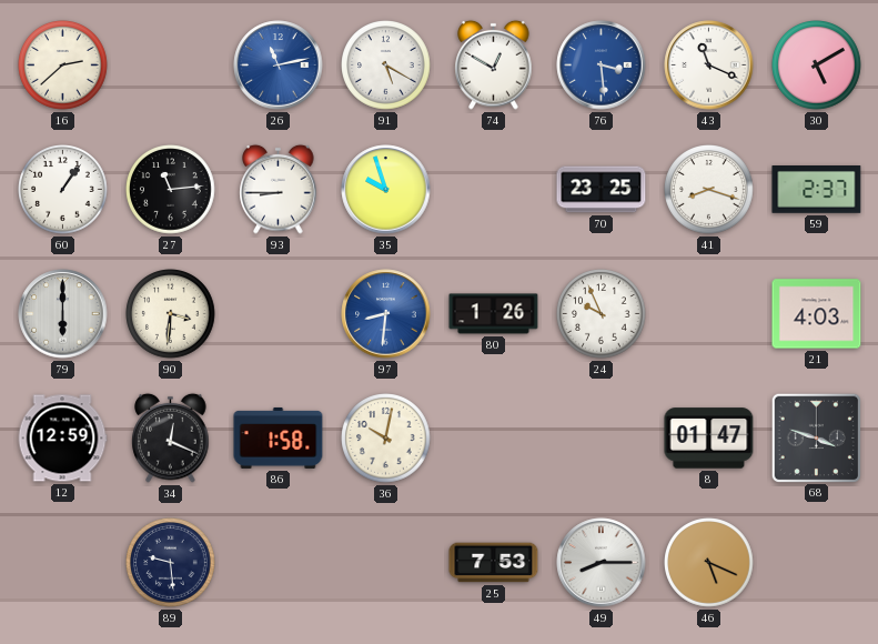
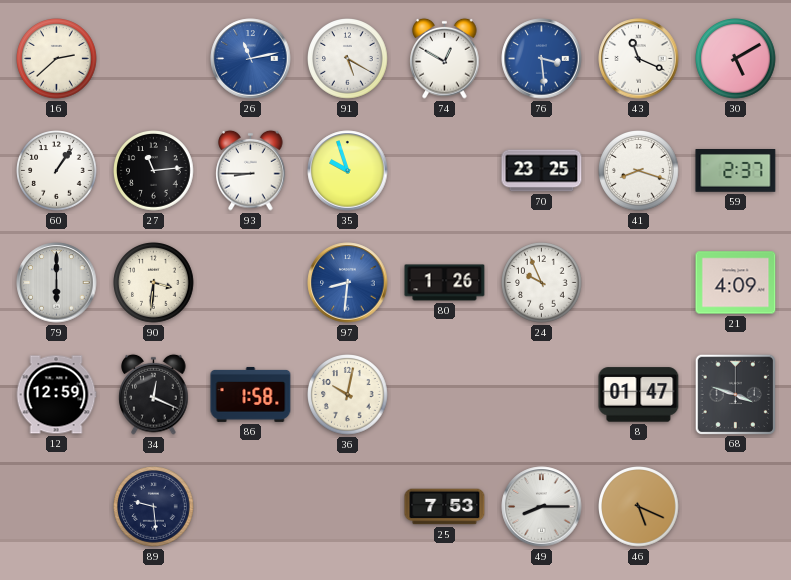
21: 4:03 -> 4:09 (736, 283)
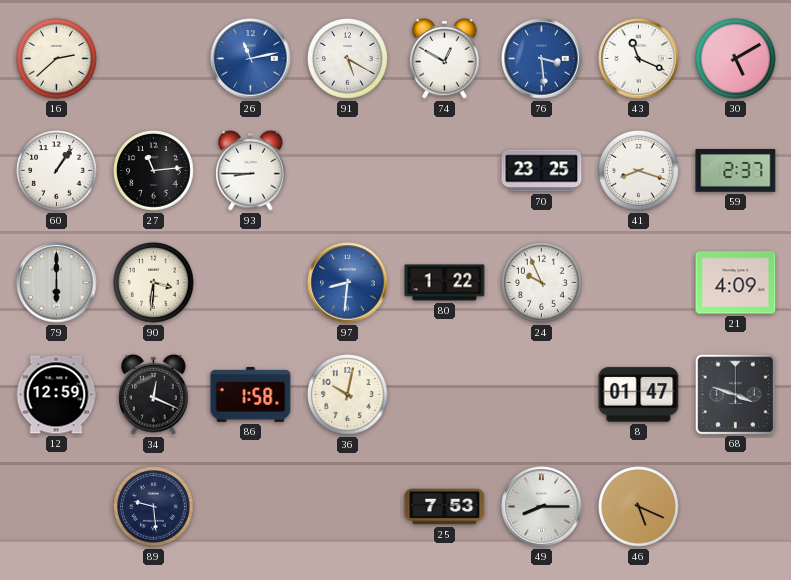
35: 9:57 -> none (348, 171)
80: 1:26 -> 1:22 (445, 283)
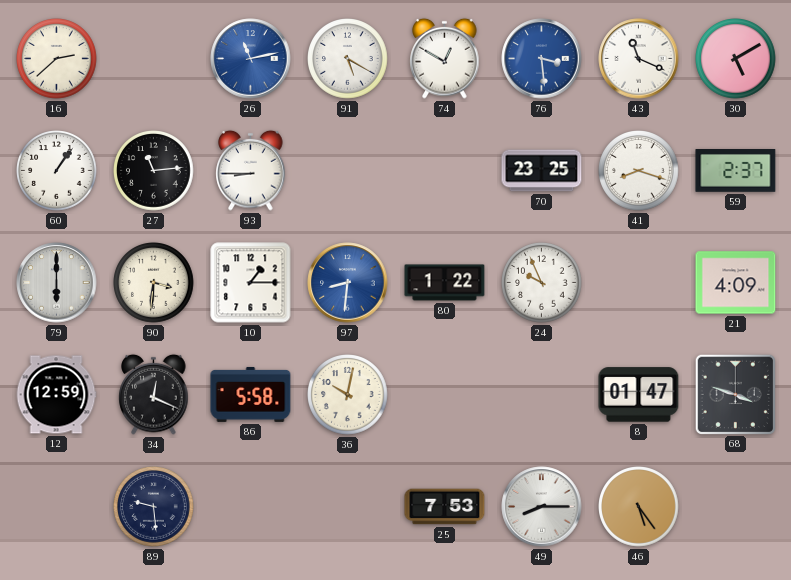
10: none -> 1:15 (251, 283)
86: 1:58 -> 5:58 (251, 394)
46: 5:19 -> 5:24 (639, 507)
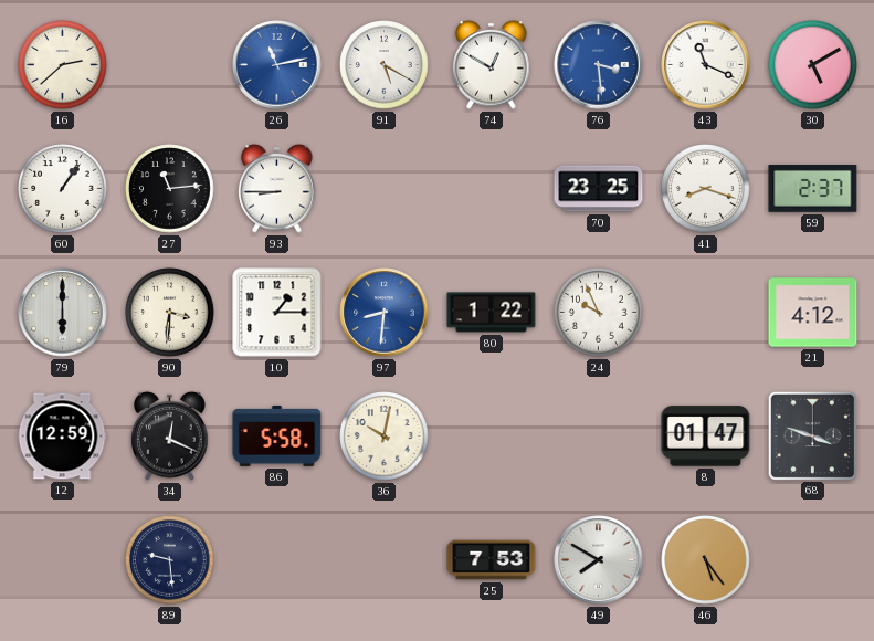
21: 4:09 -> 4:12 (813, 313)
49: 8:15 -> 7:50 (599, 560)
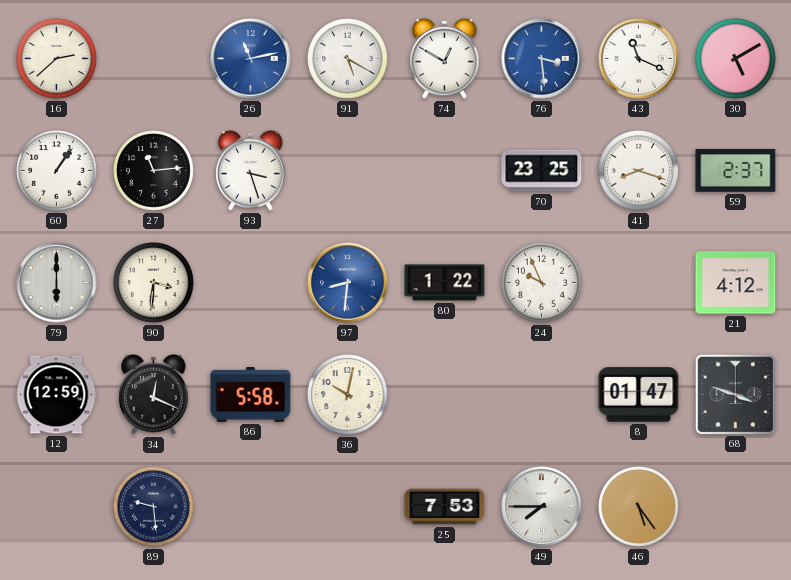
93: 8:45 -> 3:27 (251, 170)
10: 1:15 -> none (277, 313)
49: 7:50 -> 7:45 (542, 507)
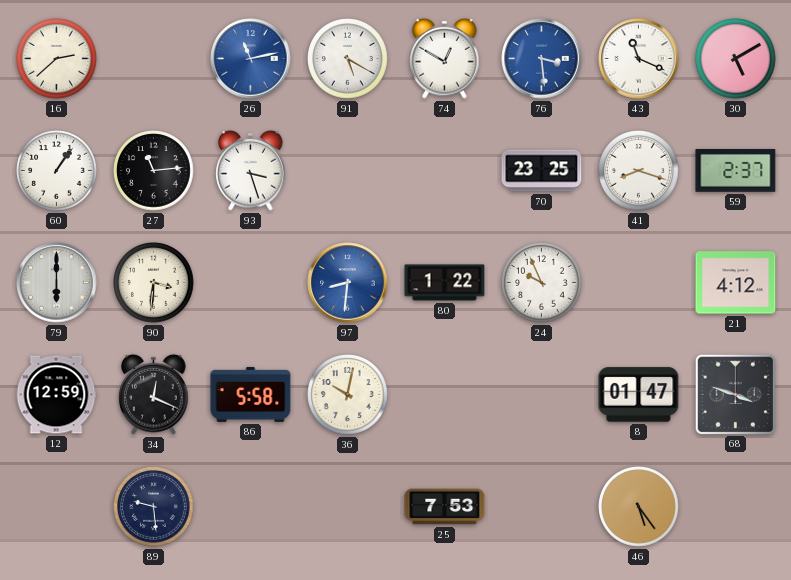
49: 7:45 -> none (542, 507)
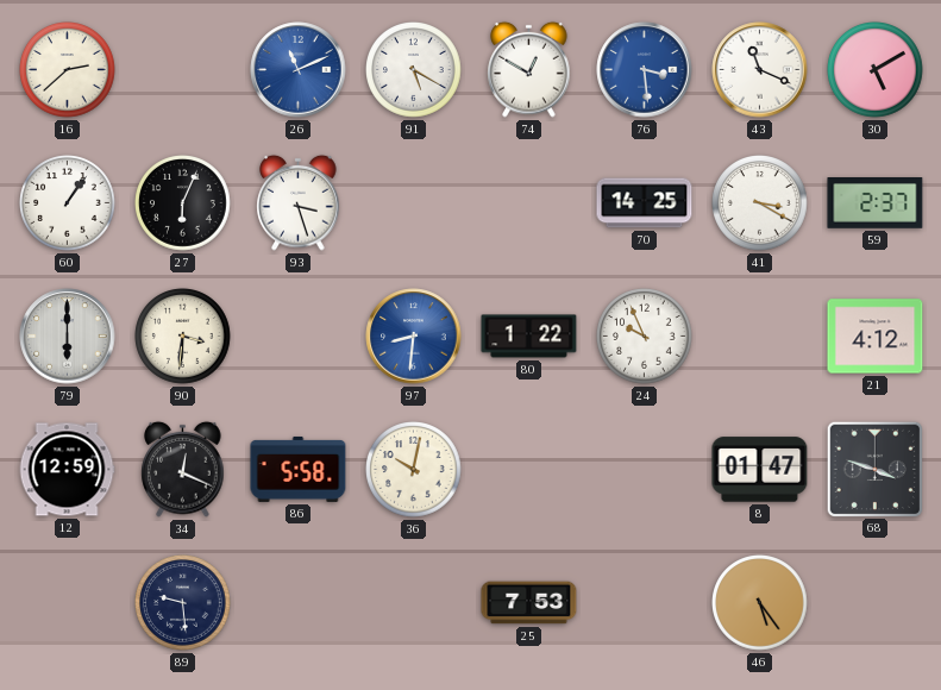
26: 11:13 -> 11:11 (299, 70)
27: 11:14 -> 6:04 (183, 203)
70: 23:25 -> 14:25 (645, 203)
41: 8:18 -> 3:20 (760, 203)
